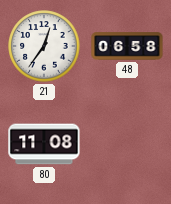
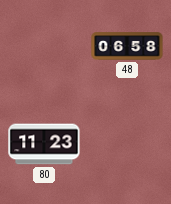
21: 12:36 -> none (44, 46)
80: 11:08 -> 11:23 (44, 144)
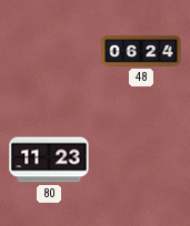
48: 06:58 -> 06:24 (141, 51)
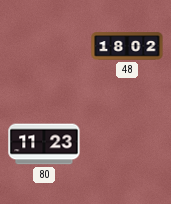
48: 06:24 -> 18:02 (127, 46)
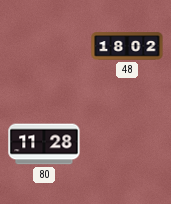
80: 11:23 -> 11:28 (44, 144)
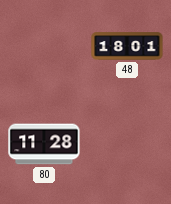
48: 18:02 -> 18:01 (127, 46)
